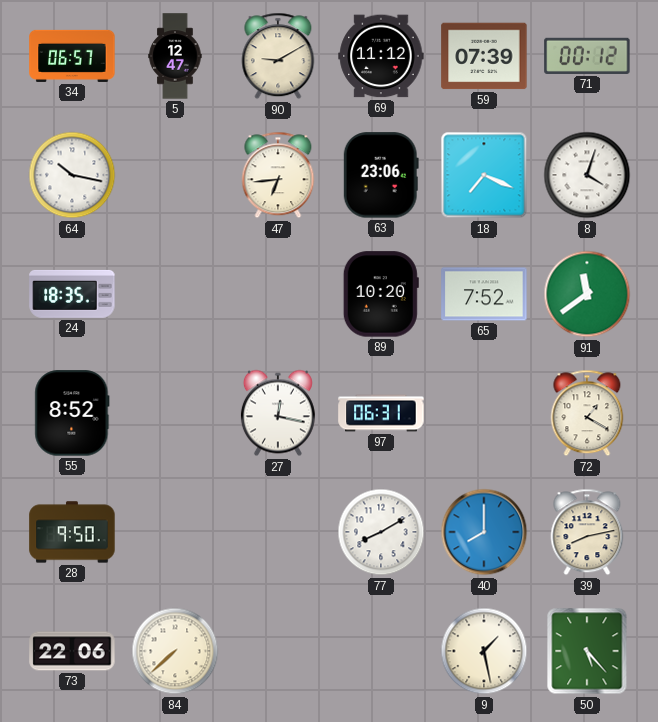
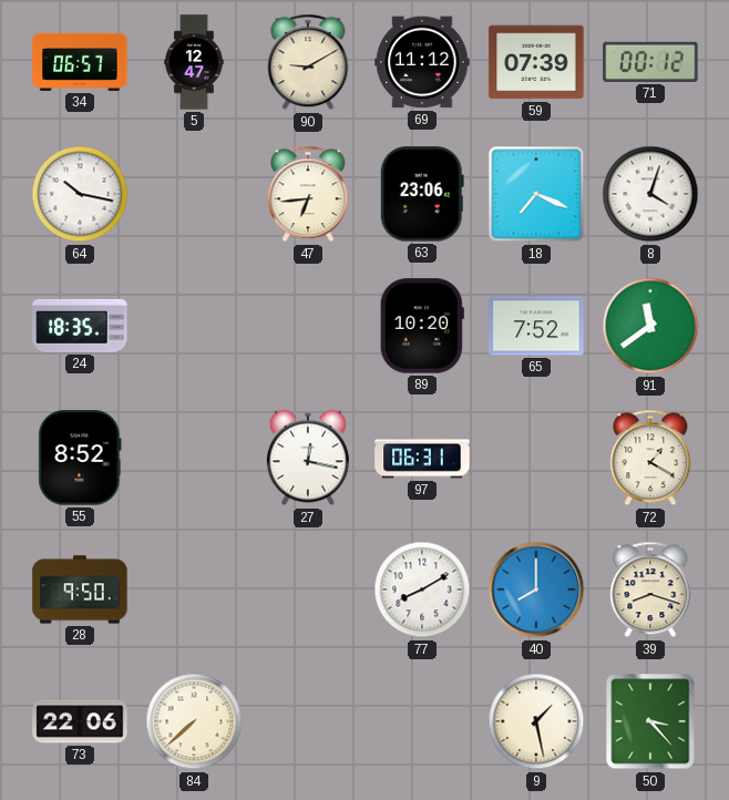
39: 8:13 -> 8:18 (650, 589)
50: 5:23 -> 3:23 (650, 721)
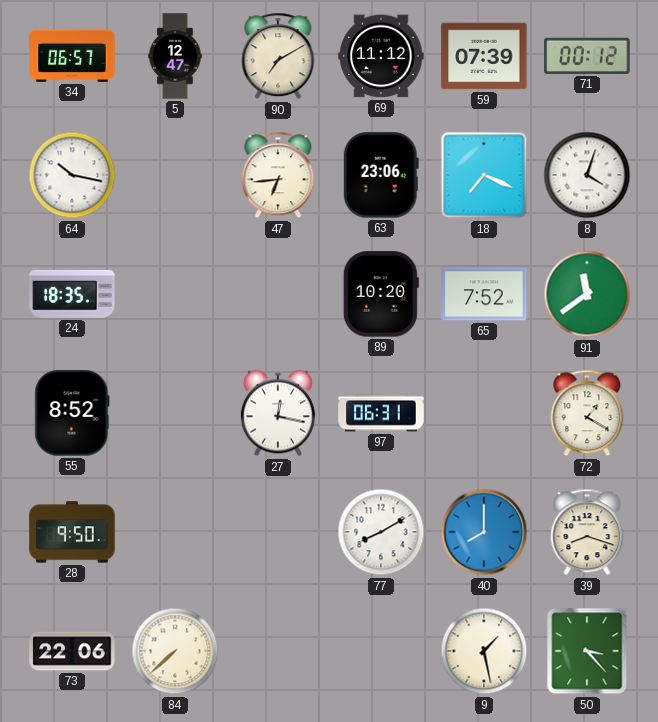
90: 9:10 -> 7:10 (278, 56)
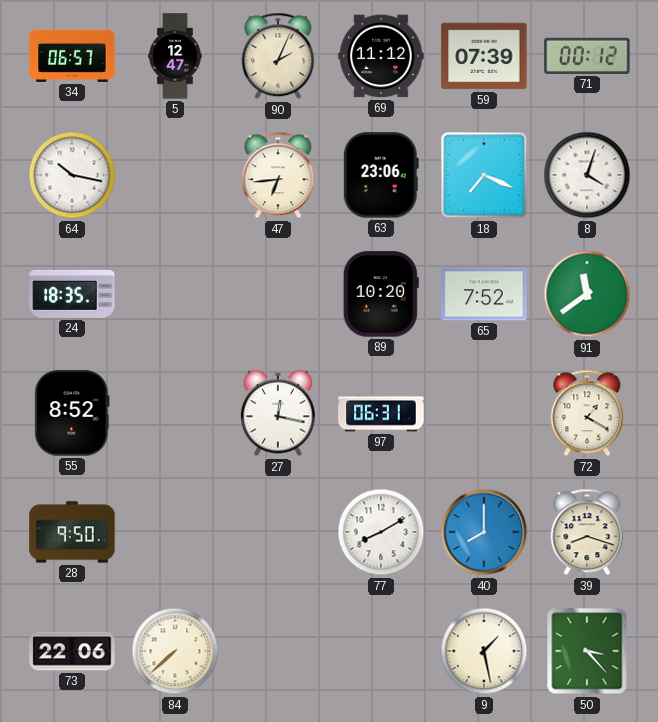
90: 7:10 -> 2:04 (278, 56)
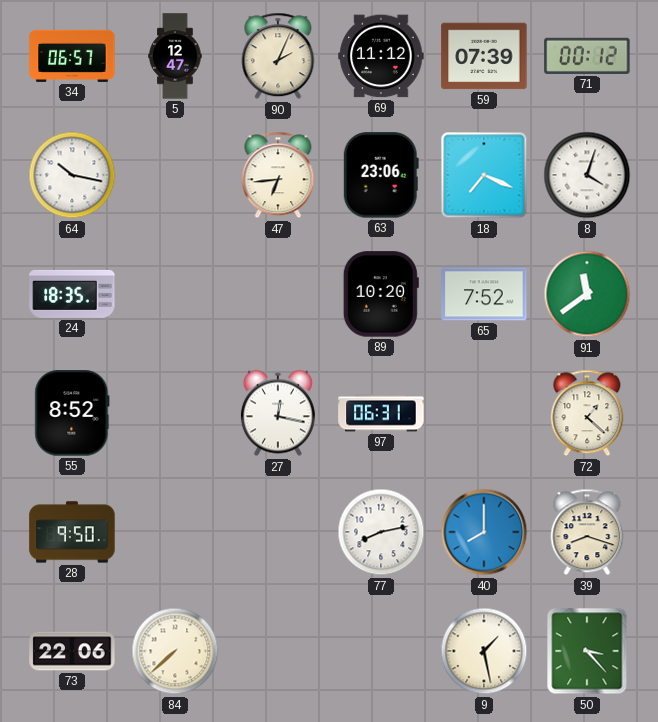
72: 1:20 -> 1:22 (587, 413)
77: 8:10 -> 8:13 (381, 532)
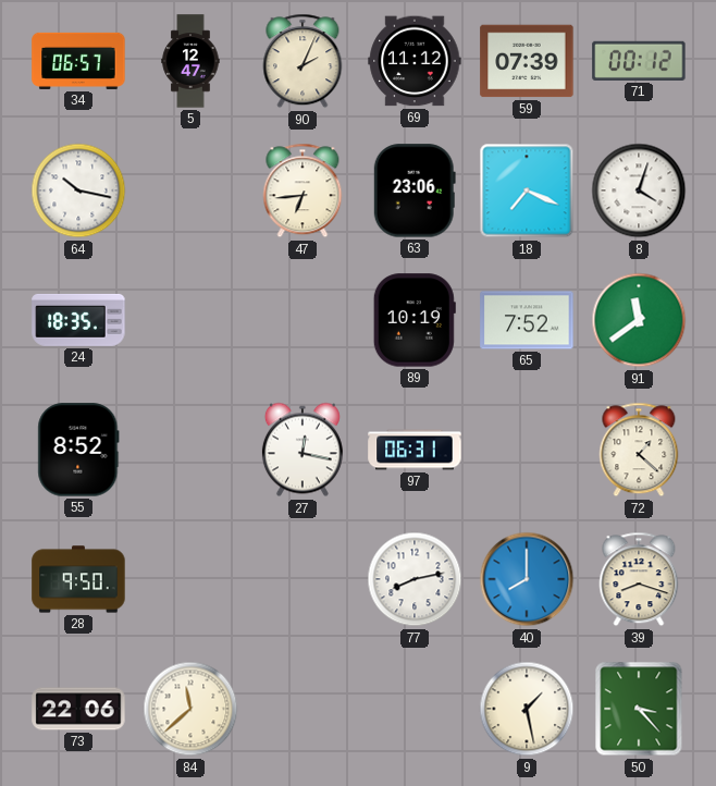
89: 10:20 -> 10:19 (415, 320)
84: 7:38 -> 11:38 (190, 709)
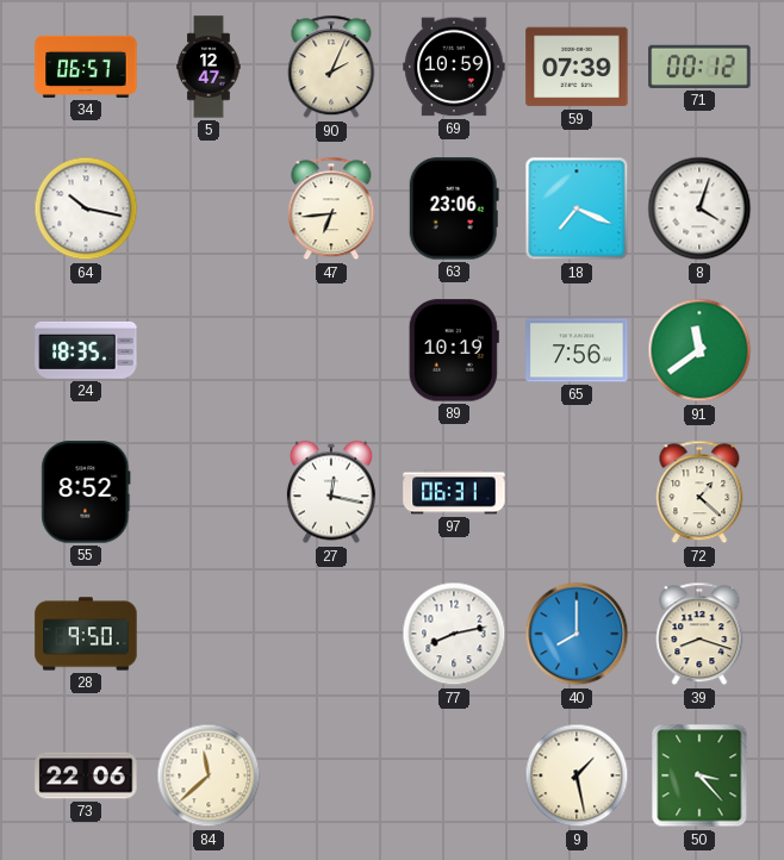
69: 11:12 -> 10:59 (454, 67)
65: 7:52 -> 7:56 (577, 350)
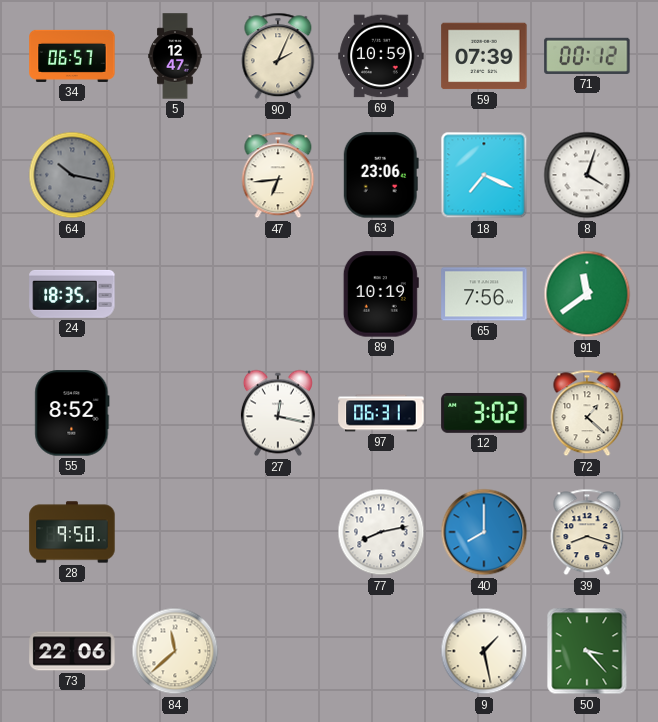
64 dial: white -> grey (72, 175)
12: none -> 3:02 (484, 413)
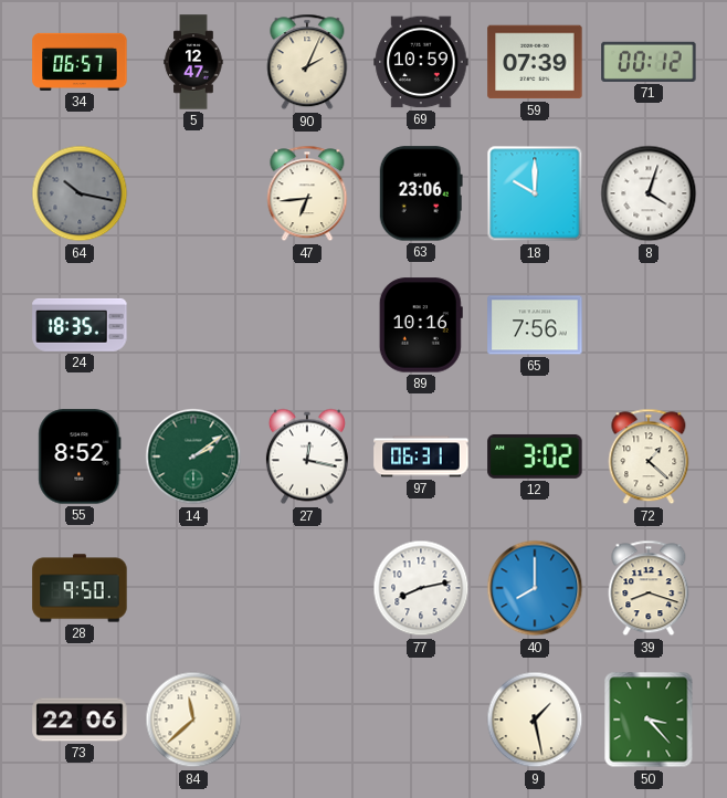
18: 7:19 -> 10:00 (535, 193)
89: 10:19 -> 10:16 (421, 325)
91: 11:39 -> none (587, 294)
14: none -> 2:09 (193, 456)
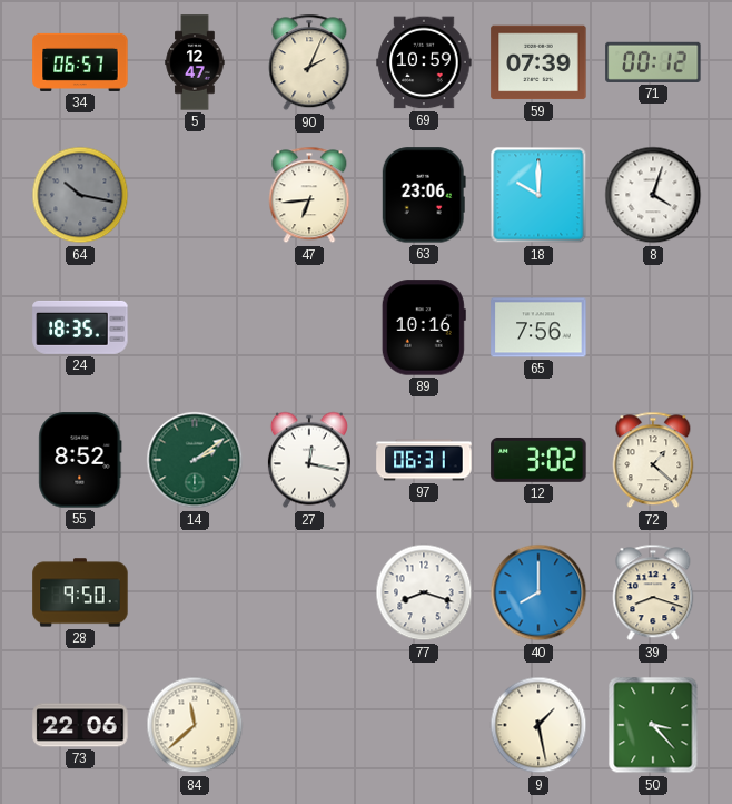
77: 8:13 -> 8:18 (424, 592)
